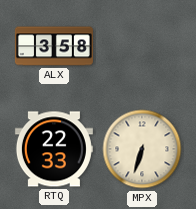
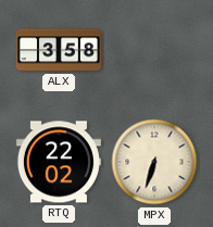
RTQ: 22:33 -> 22:02 (59, 162)
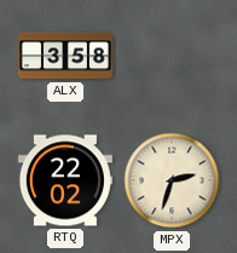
MPX: 6:33 -> 2:33 (172, 180)
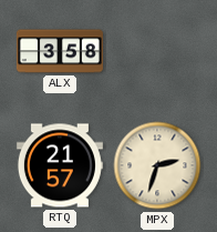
RTQ: 22:02 -> 21:57 (60, 165)
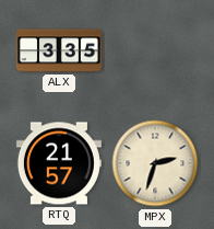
ALX: 3:58 -> 3:35 (59, 50)
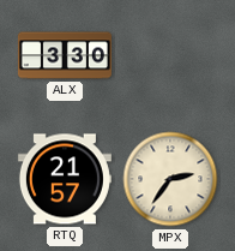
ALX: 3:35 -> 3:30 (65, 55)
MPX: 2:33 -> 2:36 (170, 179)
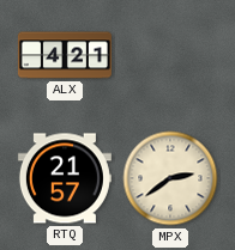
ALX: 3:30 -> 4:21 (65, 55)
MPX: 2:36 -> 2:39 (170, 178)
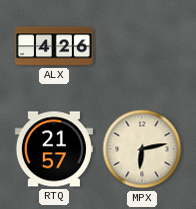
ALX: 4:21 -> 4:26 (54, 46)
MPX: 2:39 -> 6:13 (142, 149)
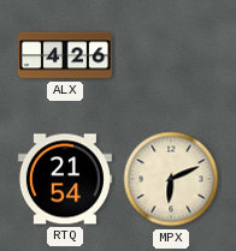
RTQ: 21:57 -> 21:54 (65, 179)
MPX: 6:13 -> 6:11 (171, 179)
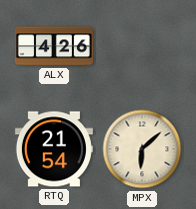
MPX: 6:11 -> 6:08 (142, 149)
